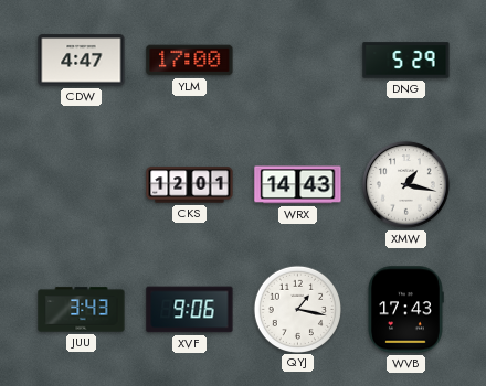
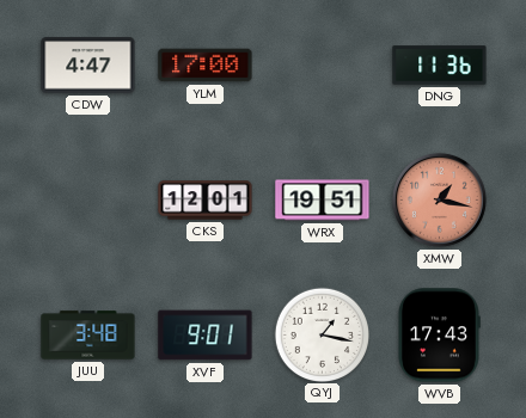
DNG: 5:29 -> 11:36 (440, 66)
WRX: 14:43 -> 19:51 (323, 201)
XMW dial: white -> salmon (439, 199)
JUU: 3:43 -> 3:48 (88, 336)
XVF: 9:06 -> 9:01 (206, 336)
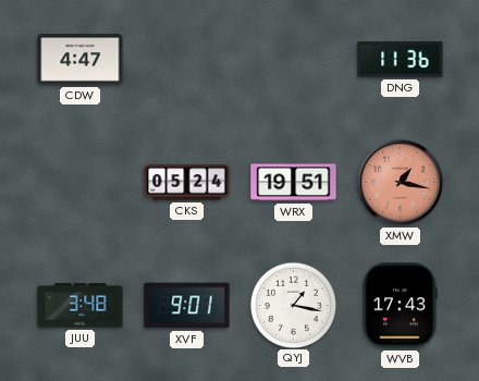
YLM: 17:00 -> none (206, 66)
CKS: 12:01 -> 05:24 (187, 183)
